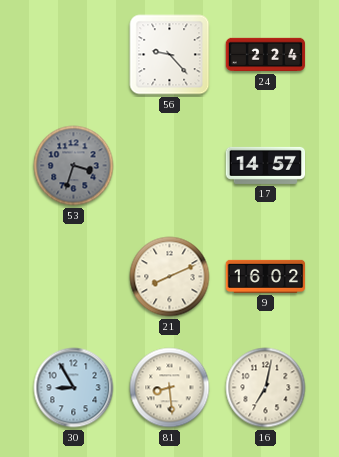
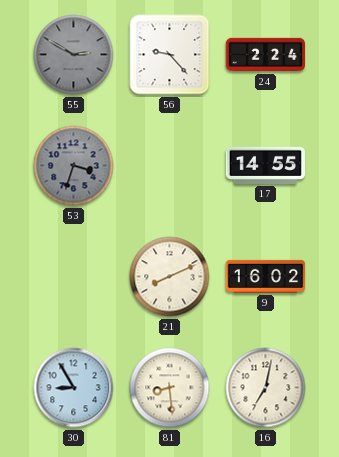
55: none -> 2:50 (74, 55)
17: 14:57 -> 14:55 (266, 165)
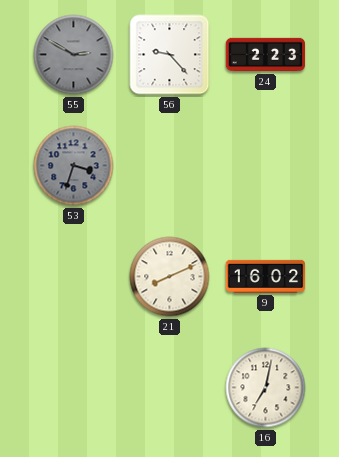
24: 2:24 -> 2:23 (266, 55)
17: 14:55 -> none (266, 165)
30: 8:55 -> none (74, 388)
81: 8:29 -> none (170, 388)
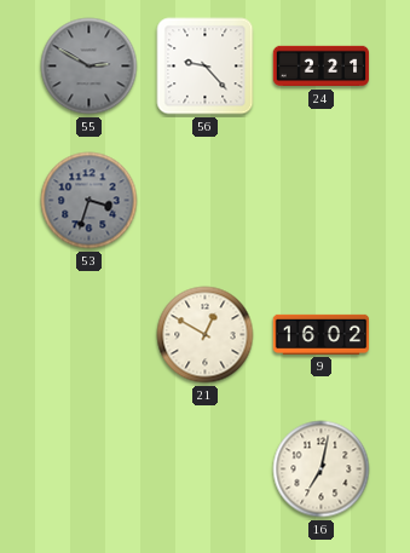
24: 2:23 -> 2:21 (322, 67)
21: 8:11 -> 12:50 (206, 335)
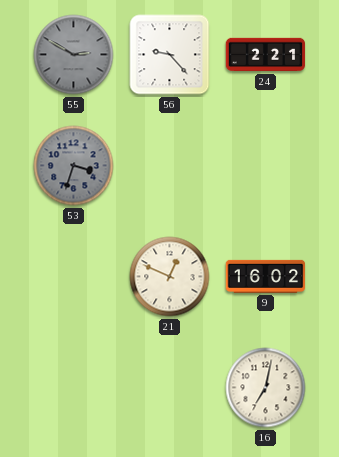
21: 12:50 -> 12:49 (170, 277)
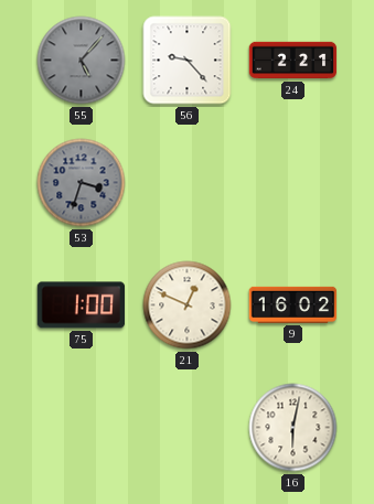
55: 2:50 -> 5:07 (82, 61)
75: none -> 1:00 (82, 305)
16: 7:02 -> 6:02 (293, 428)
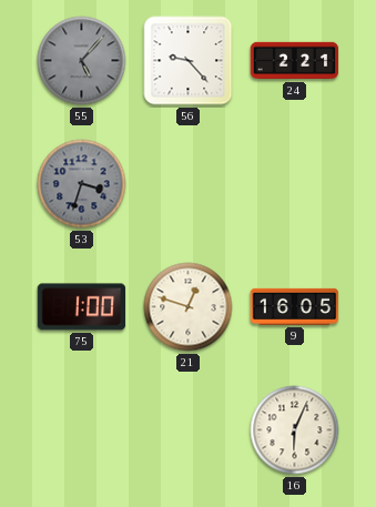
21: 12:49 -> 12:48 (189, 307)
9: 16:02 -> 16:05 (295, 306)
16: 6:02 -> 6:04 (295, 430)
